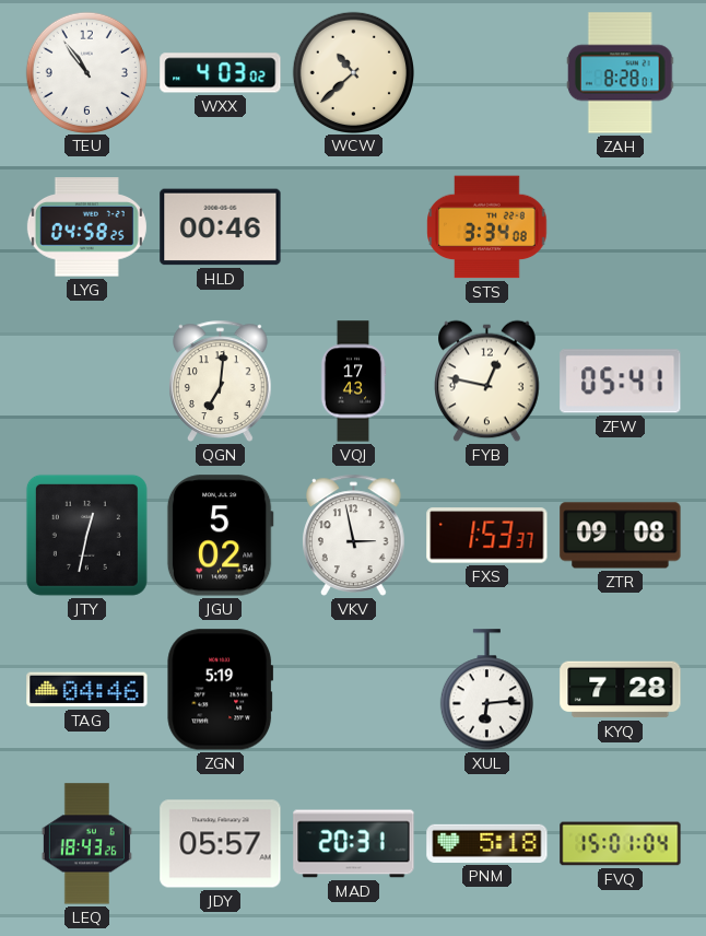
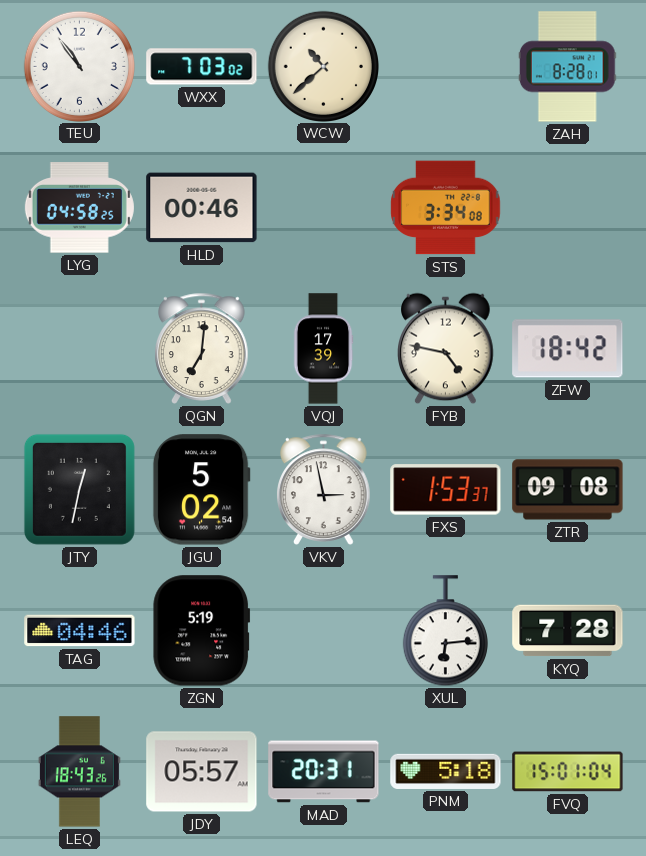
WXX: 4:03 -> 7:03 (202, 67)
VQJ: 17:43 -> 17:39 (323, 349)
FYB: 12:47 -> 4:47 (446, 349)
ZFW: 05:41 -> 18:42 (568, 349)
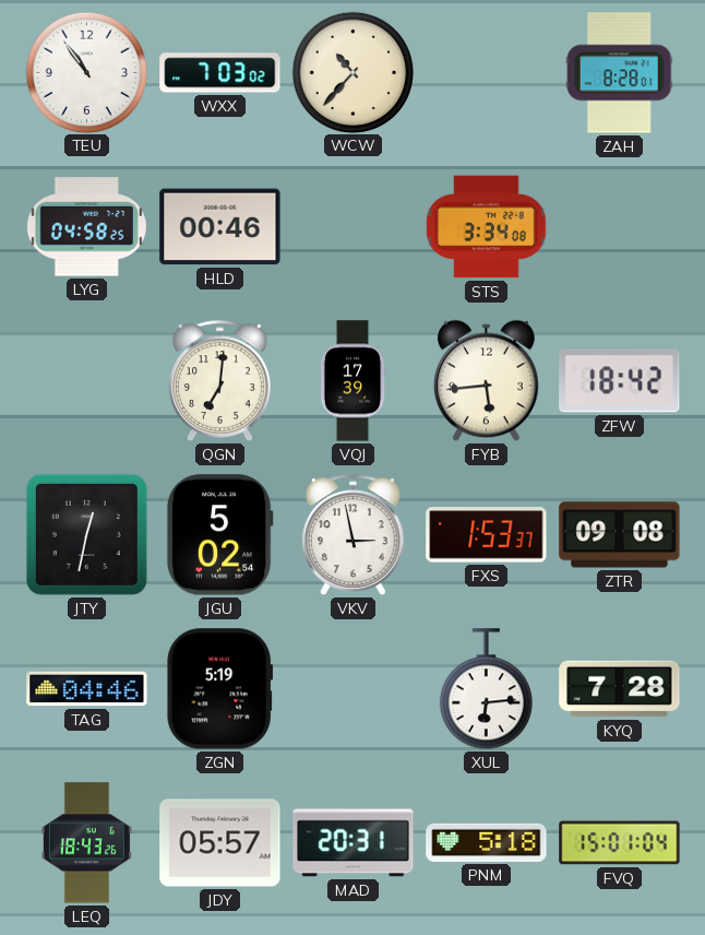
WCW: 10:38 -> 10:37 (352, 72)
FYB: 4:47 -> 5:44 (487, 381)
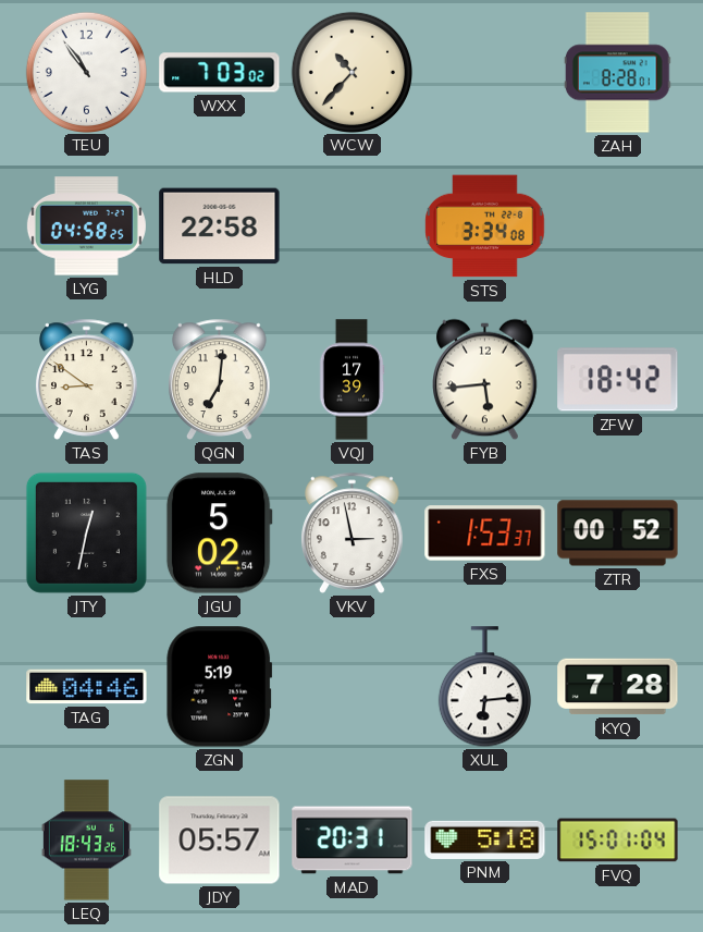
HLD: 00:46 -> 22:58 (220, 226)
TAS: none -> 8:51 (87, 379)
ZTR: 09:08 -> 00:52 (618, 534)
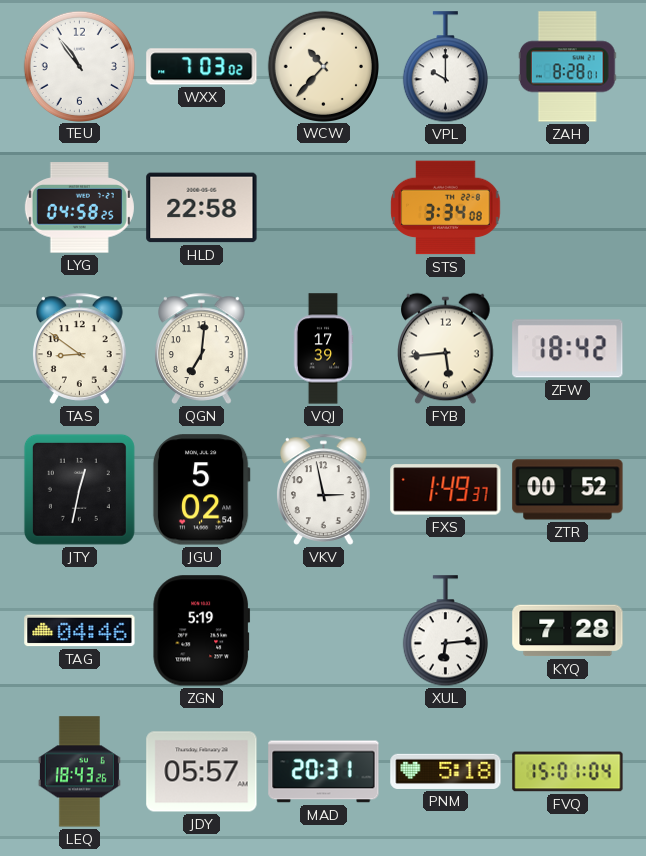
VPL: none -> 10:00 (445, 67)
FXS: 1:53 -> 1:49 (446, 490)
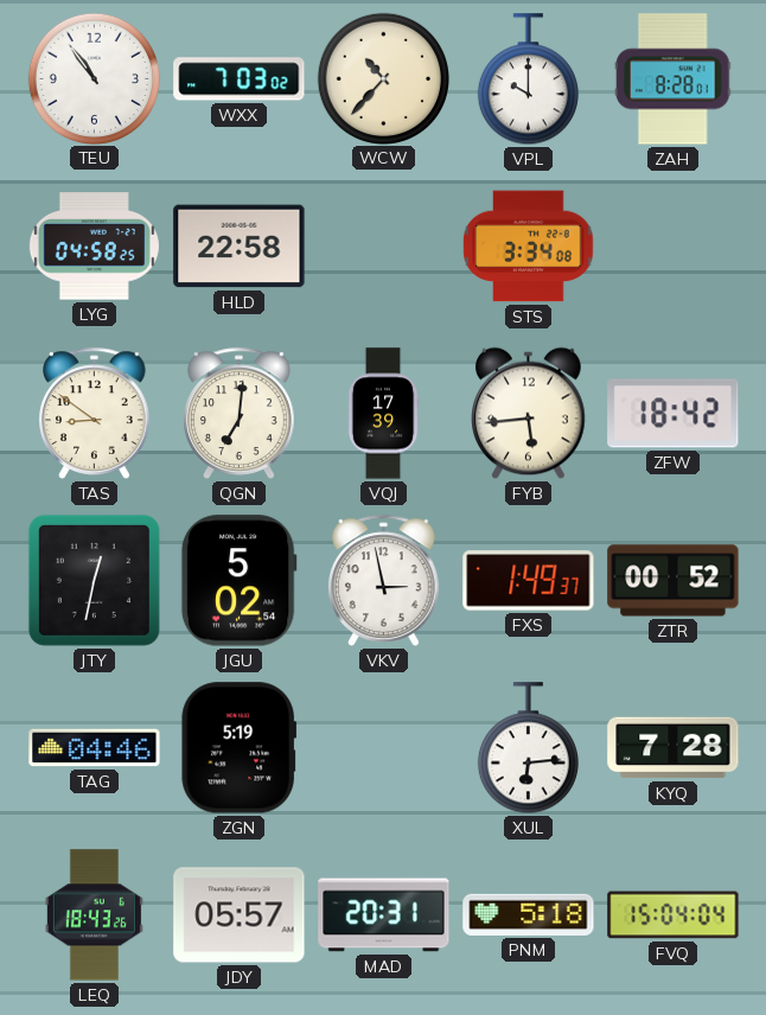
FVQ: 15:01 -> 15:04 (674, 915)
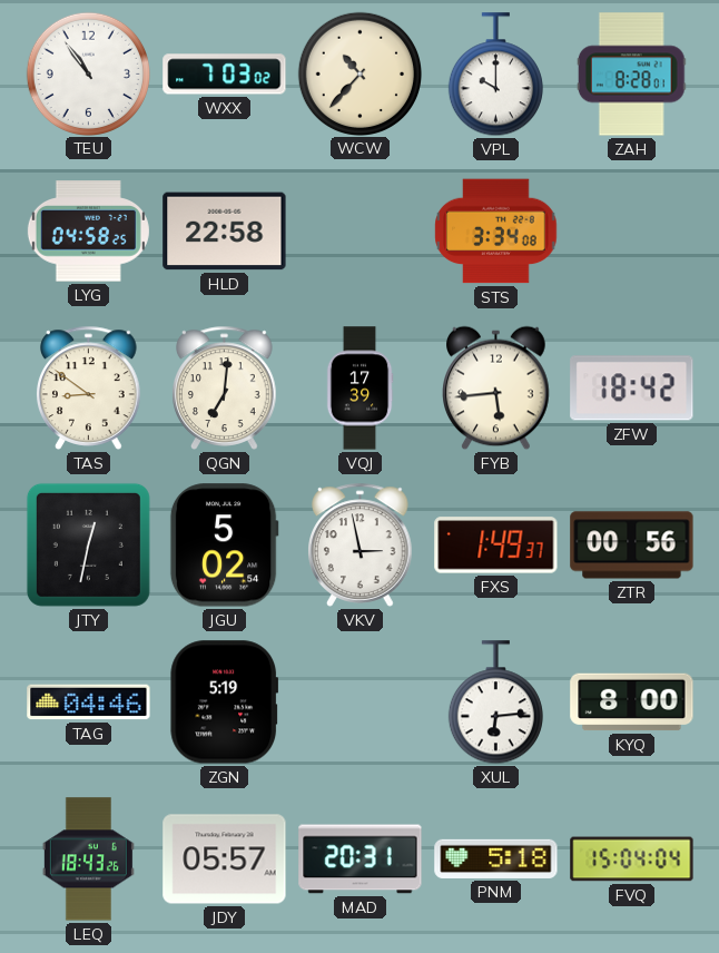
ZTR: 00:52 -> 00:56 (632, 546)
KYQ: 7:28 -> 8:00 (632, 703)
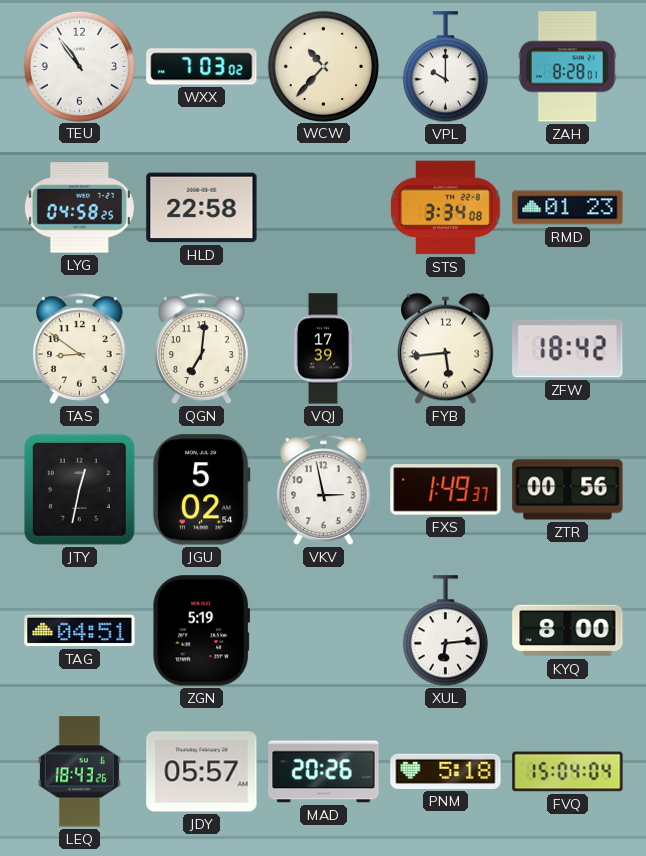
RMD: none -> 01:23 (568, 208)
TAG: 04:46 -> 04:51 (80, 631)
MAD: 20:31 -> 20:26 (324, 772)
